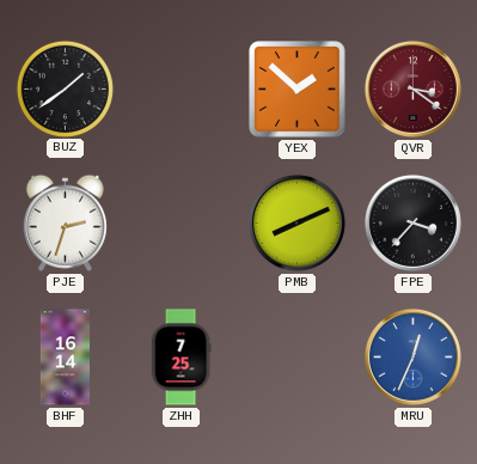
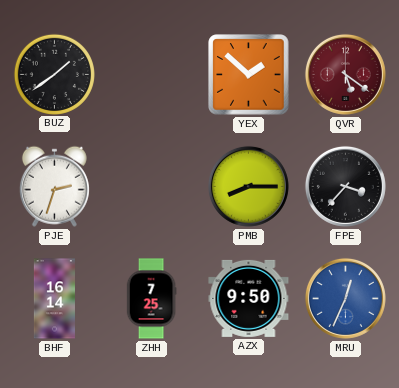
QVR: 3:21 -> 5:21 (345, 74)
PMB: 8:11 -> 8:15 (248, 186)
AZX: none -> 9:50 (249, 298)
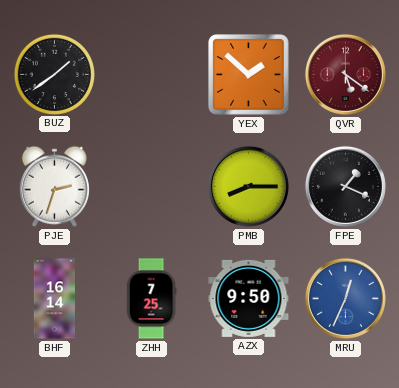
FPE: 3:37 -> 1:19 (345, 186)
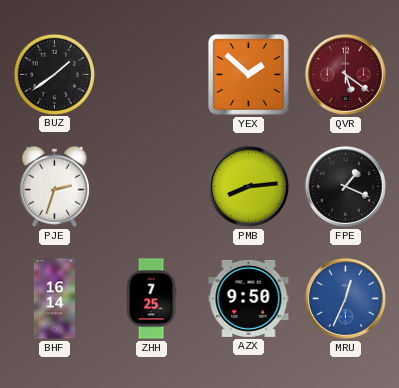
PMB: 8:15 -> 8:14 (248, 186)
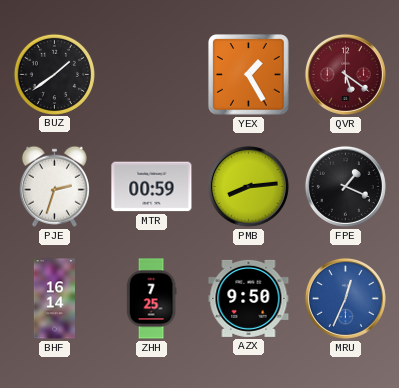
YEX: 1:52 -> 1:25 (249, 75)
MTR: none -> 00:59 (152, 187)
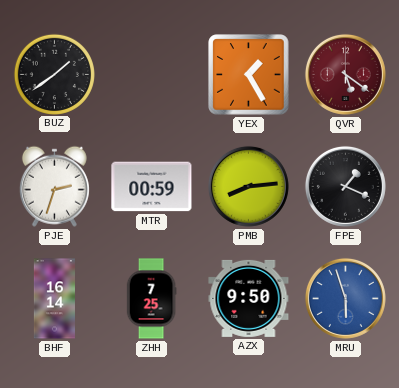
MRU: 12:34 -> 5:57 (345, 298)
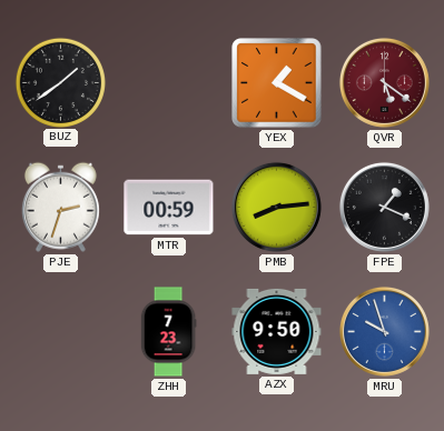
YEX: 1:25 -> 1:20 (277, 83)
BHF: 16:14 -> none (54, 299)
ZHH: 7:25 -> 7:23 (168, 332)
MRU: 5:57 -> 9:57 (384, 331)
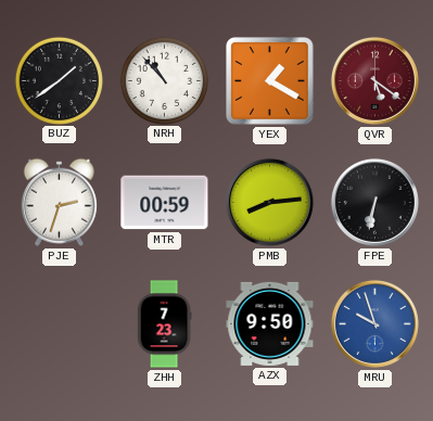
NRH: none -> 10:53 (164, 80)
FPE: 1:19 -> 6:32 (374, 202)
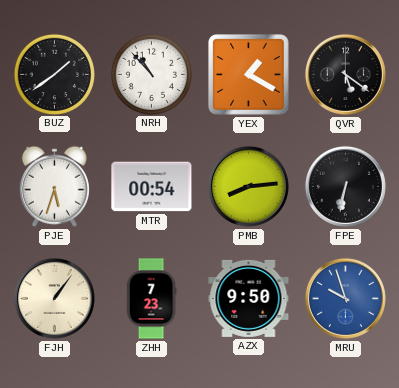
QVR dial: burgundy -> black (345, 74)
PJE: 2:33 -> 5:33 (54, 186)
MTR: 00:59 -> 00:54 (152, 187)
FJH: none -> 1:06 (54, 298)
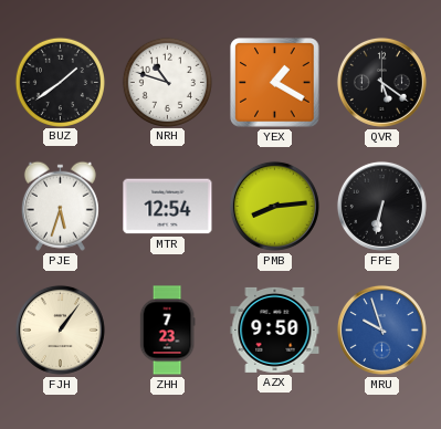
NRH: 10:53 -> 10:48 (167, 82)
MTR: 00:54 -> 12:54 (168, 207)
